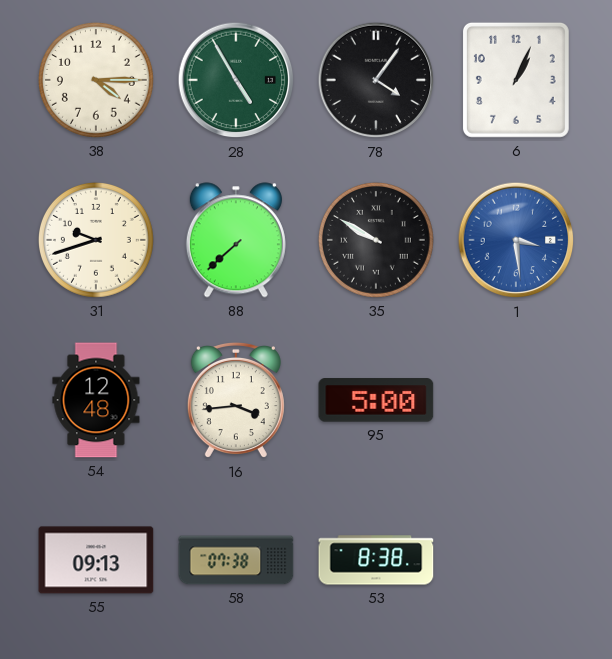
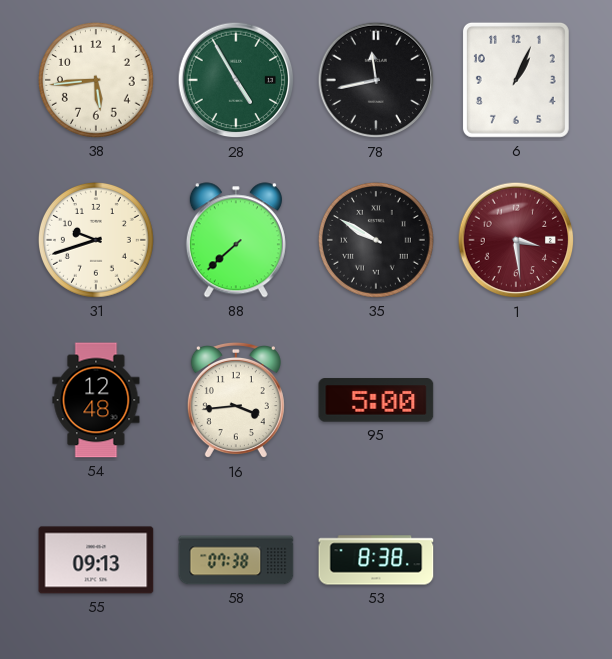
38: 4:15 -> 5:44 (96, 80)
78: 4:06 -> 11:43 (376, 80)
1 dial: blue -> burgundy (516, 240)
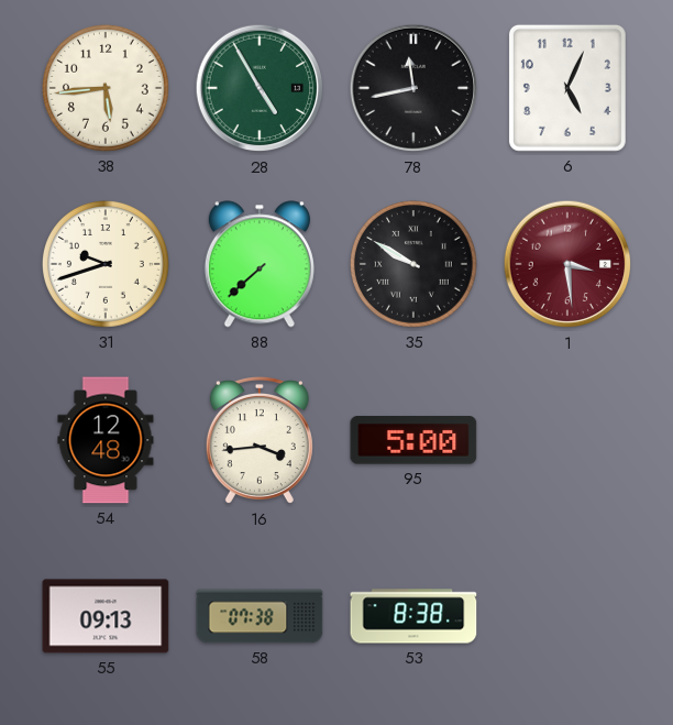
6: 1:04 -> 5:04 (567, 88)
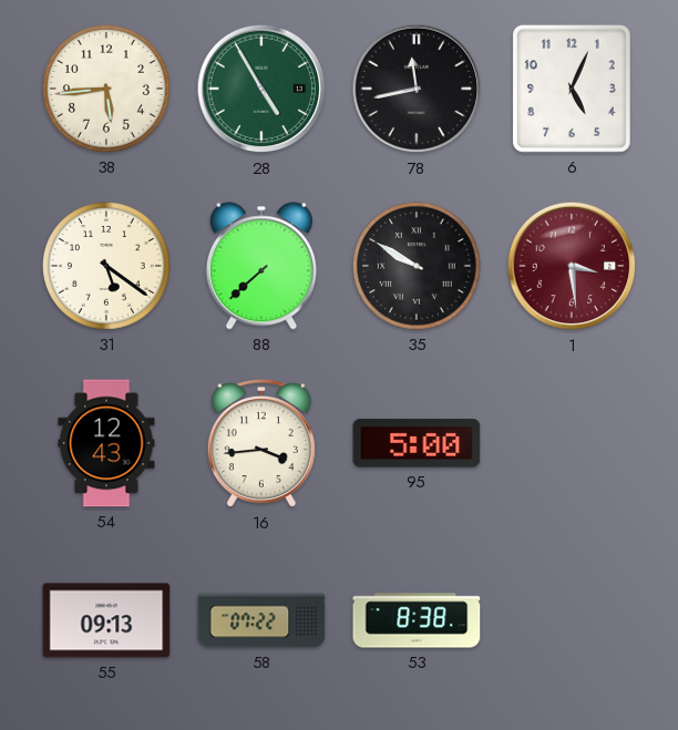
31: 9:42 -> 5:21 (106, 266)
54: 12:48 -> 12:43 (106, 443)
58: 07:38 -> 07:22 (261, 620)
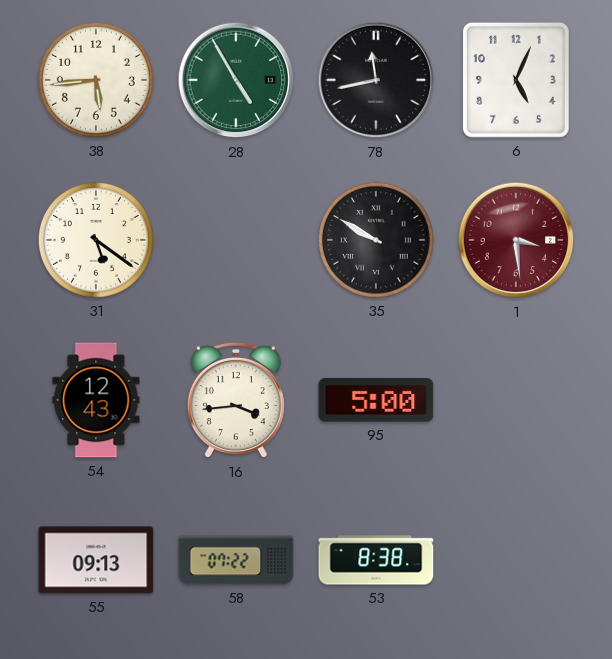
88: 7:38 -> none (261, 266)
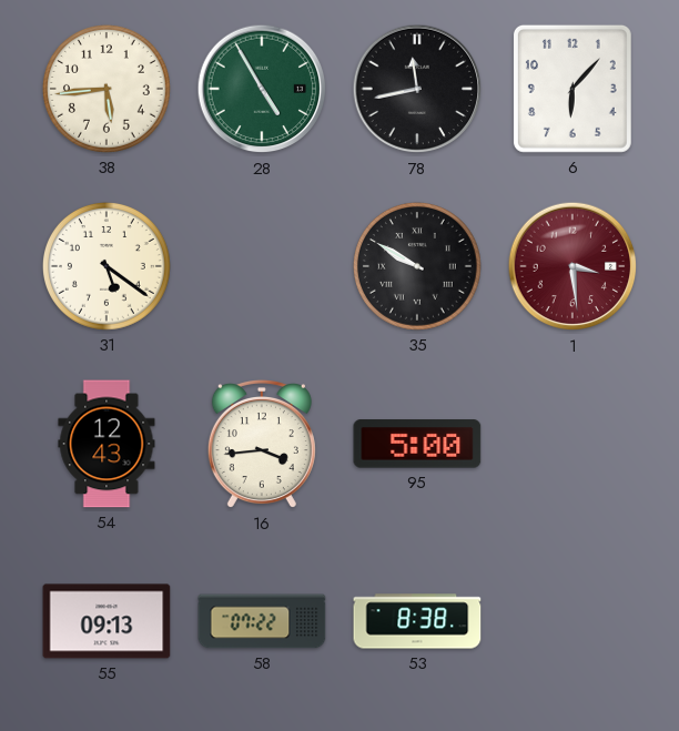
6: 5:04 -> 6:07 (572, 89)
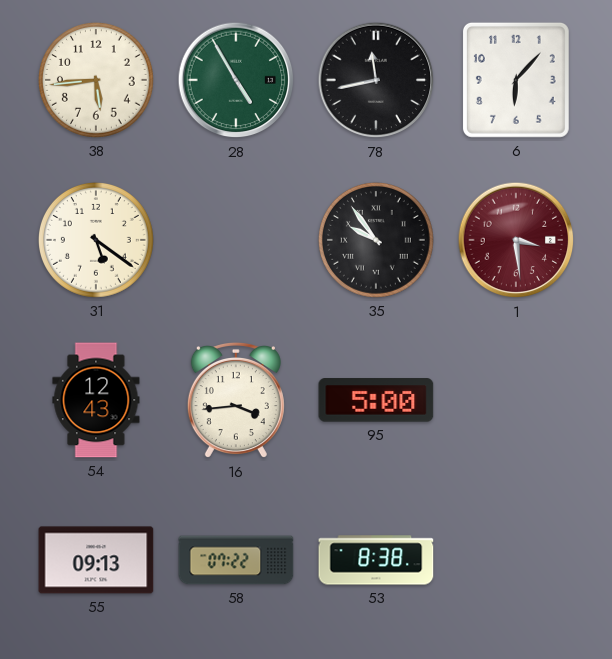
35: 9:50 -> 9:54 (376, 240)
